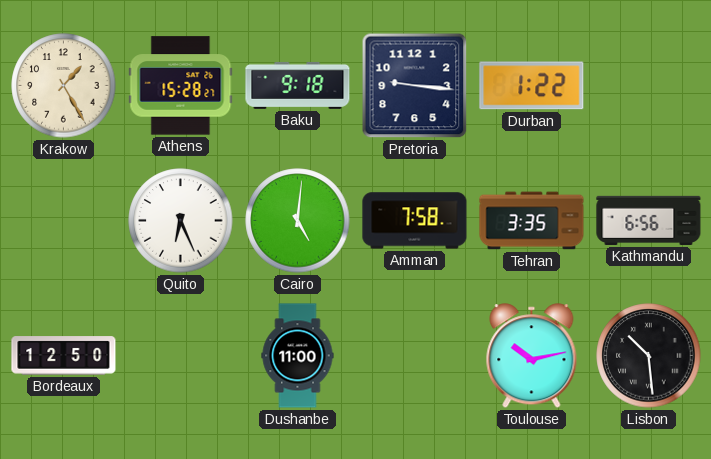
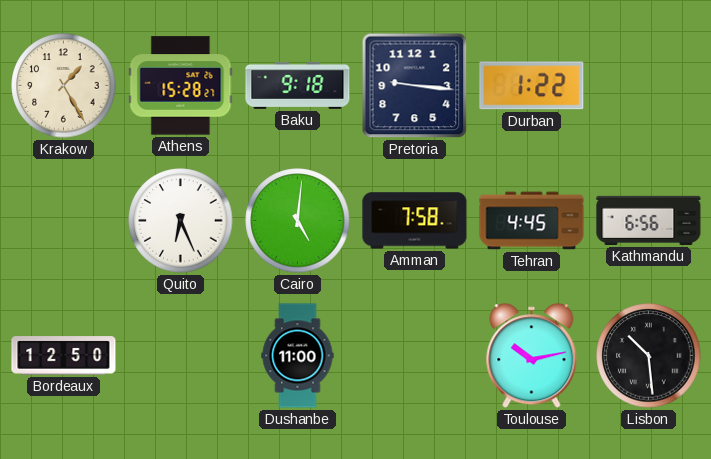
Tehran: 3:35 -> 4:45 (532, 221)
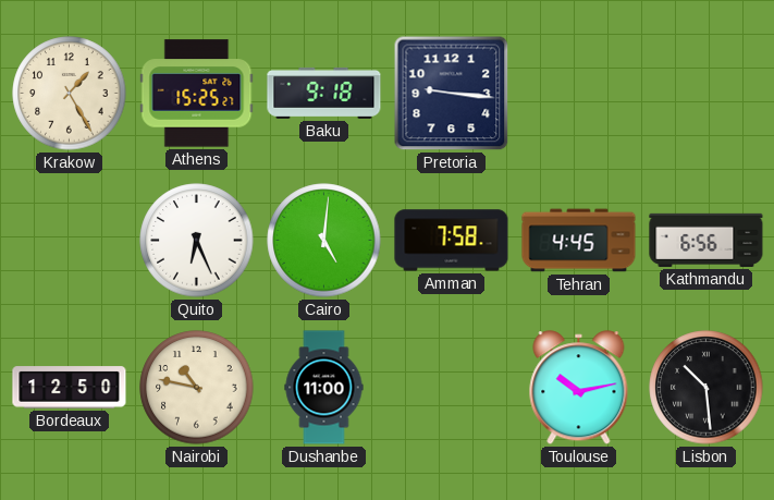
Athens: 15:28 -> 15:25 (197, 94)
Durban: 1:22 -> none (532, 86)
Nairobi: none -> 10:47 (197, 388)
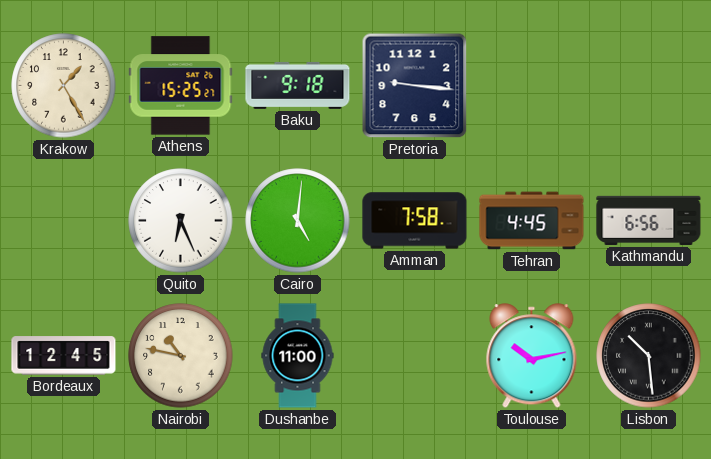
Bordeaux: 12:50 -> 12:45 (64, 356)
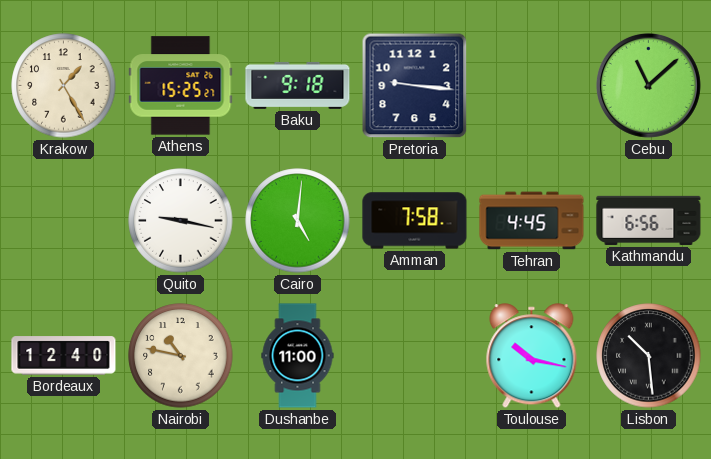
Cebu: none -> 11:08 (648, 85)
Quito: 6:26 -> 9:17 (181, 221)
Bordeaux: 12:45 -> 12:40 (64, 356)
Toulouse: 10:13 -> 10:17 (532, 356)
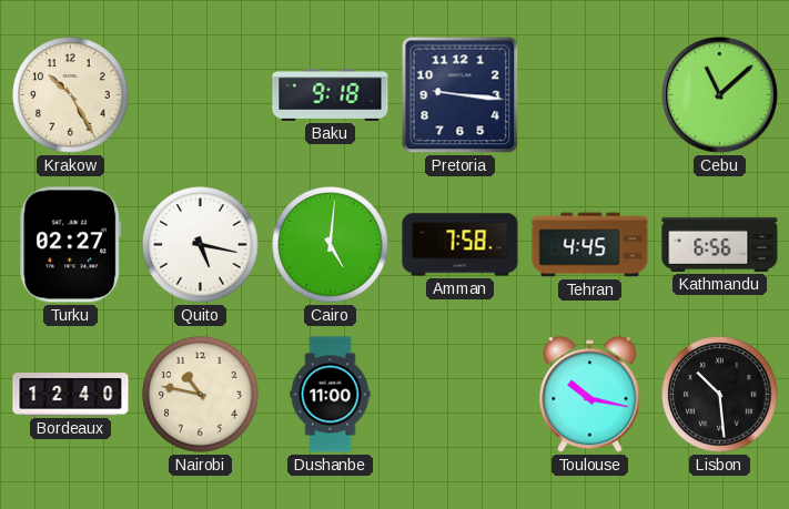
Krakow: 1:25 -> 10:25 (71, 95)
Athens: 15:25 -> none (181, 86)
Turku: none -> 02:27 (71, 245)
Quito: 9:17 -> 5:17 (201, 245)
